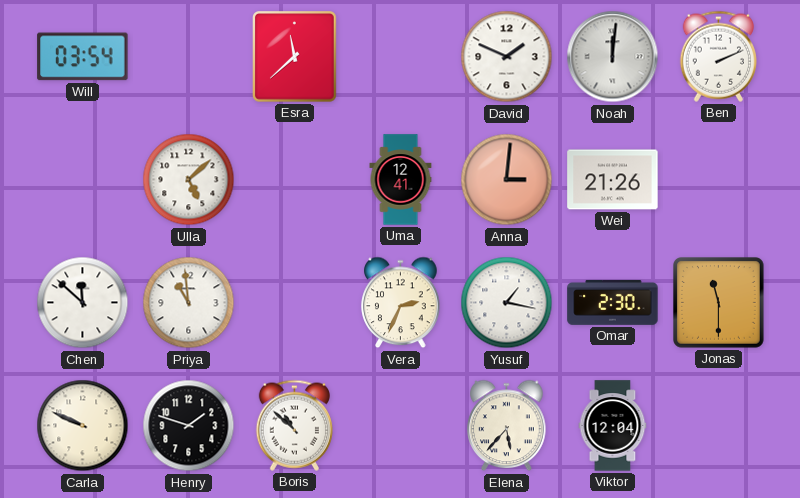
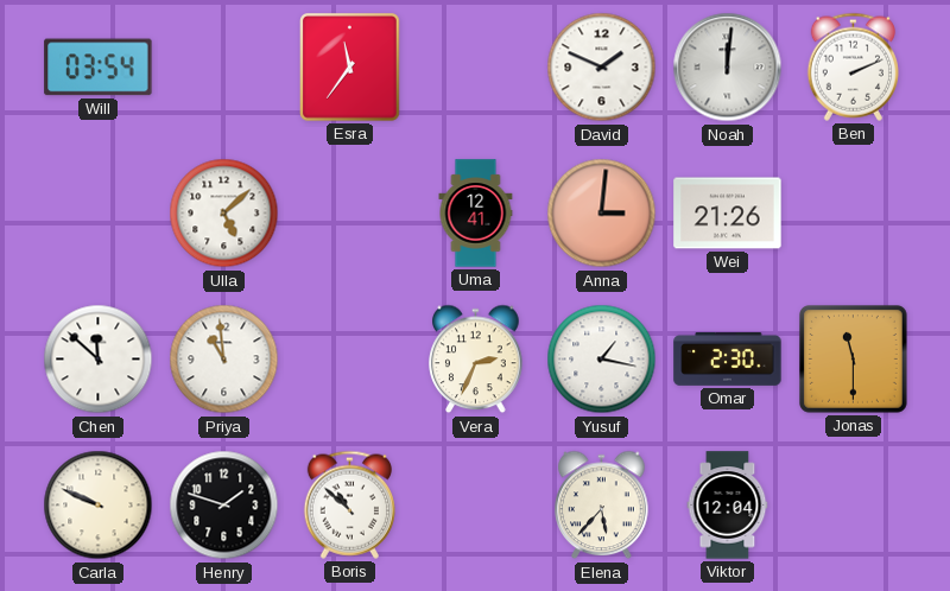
Esra: 11:38 -> 11:36 (350, 68)
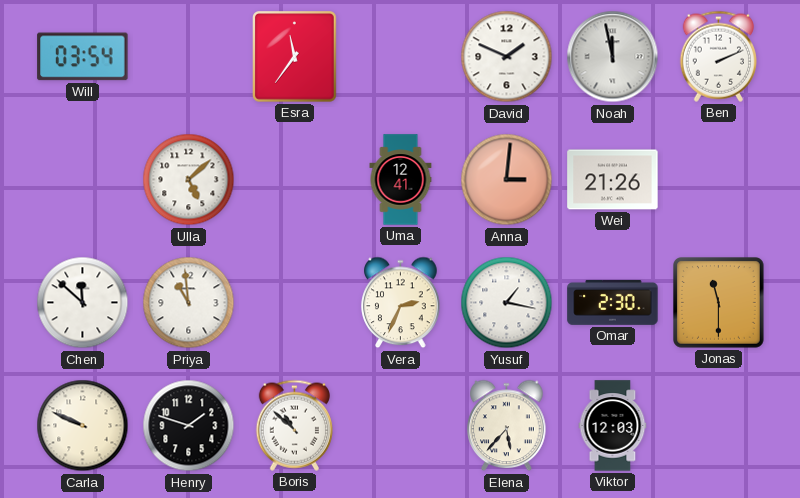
Noah: 12:01 -> 11:58 (613, 57)
Viktor: 12:04 -> 12:03 (613, 426)
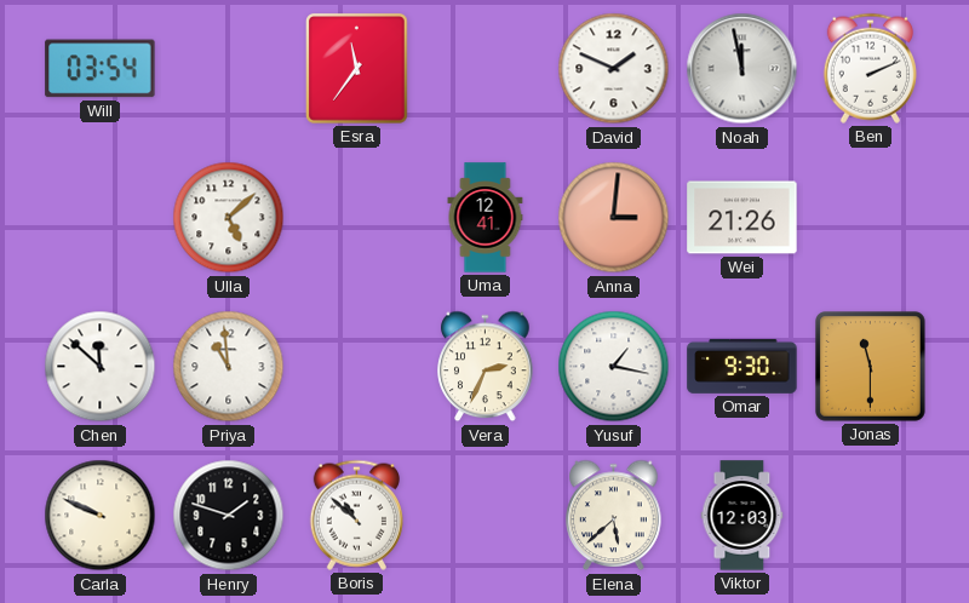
Omar: 2:30 -> 9:30 (742, 366)
Elena: 5:37 -> 5:38 (614, 516)
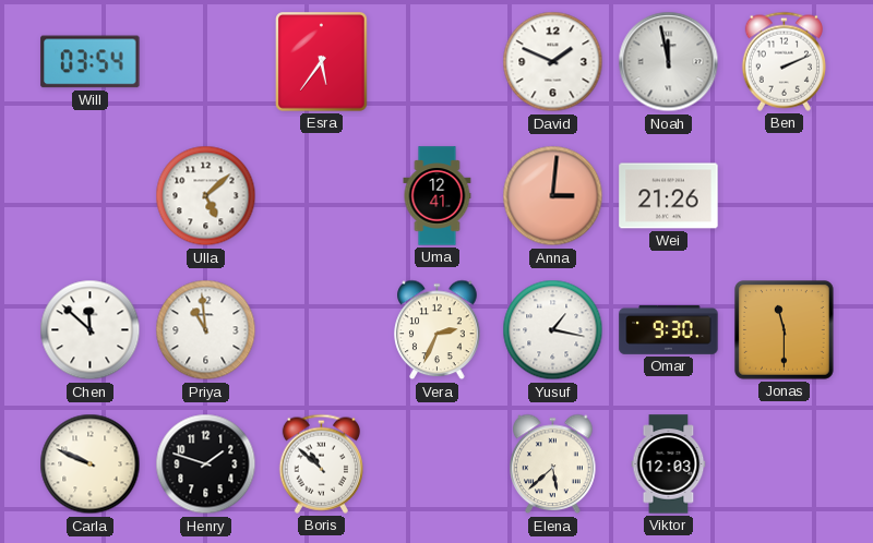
Esra: 11:36 -> 5:36 (322, 62)
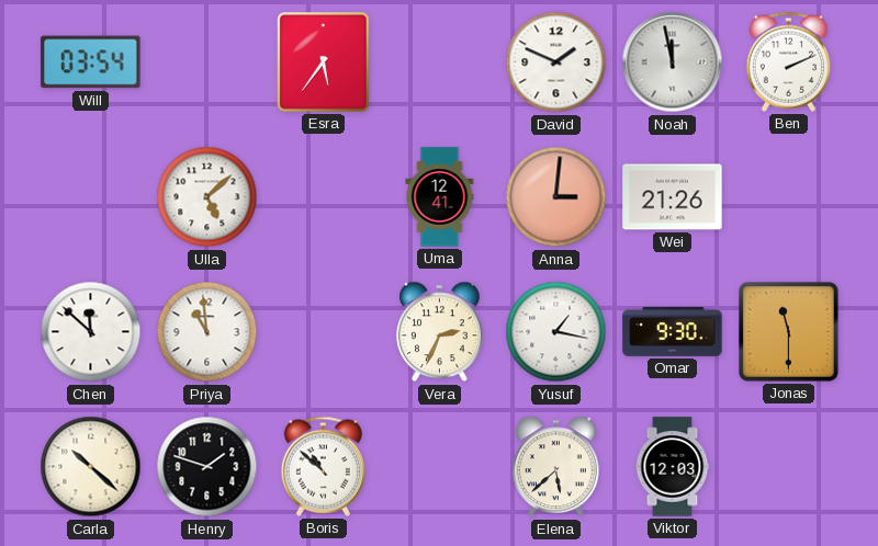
Carla: 9:49 -> 10:22 (91, 467)
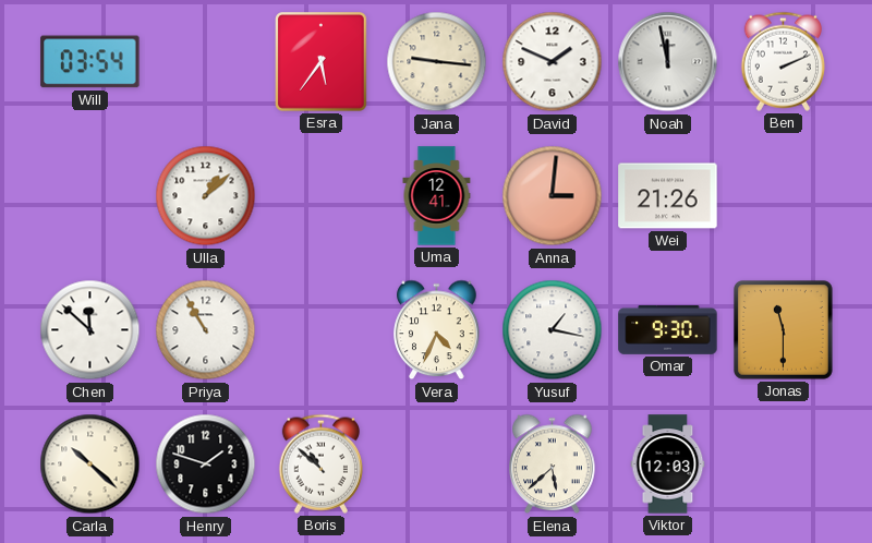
Jana: none -> 9:16 (437, 62)
Ulla: 5:08 -> 1:08 (206, 196)
Priya: 10:59 -> 10:55 (206, 330)
Vera: 2:34 -> 4:34 (437, 330)
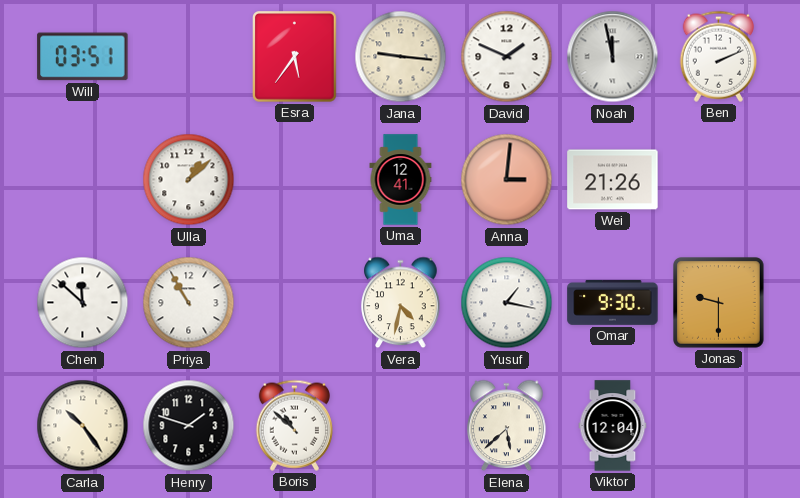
Will: 03:54 -> 03:51 (83, 57)
Vera: 4:34 -> 4:32 (401, 303)
Jonas: 11:30 -> 9:30 (719, 303)
Carla: 10:22 -> 10:24 (83, 426)
Viktor: 12:03 -> 12:04 (613, 426)
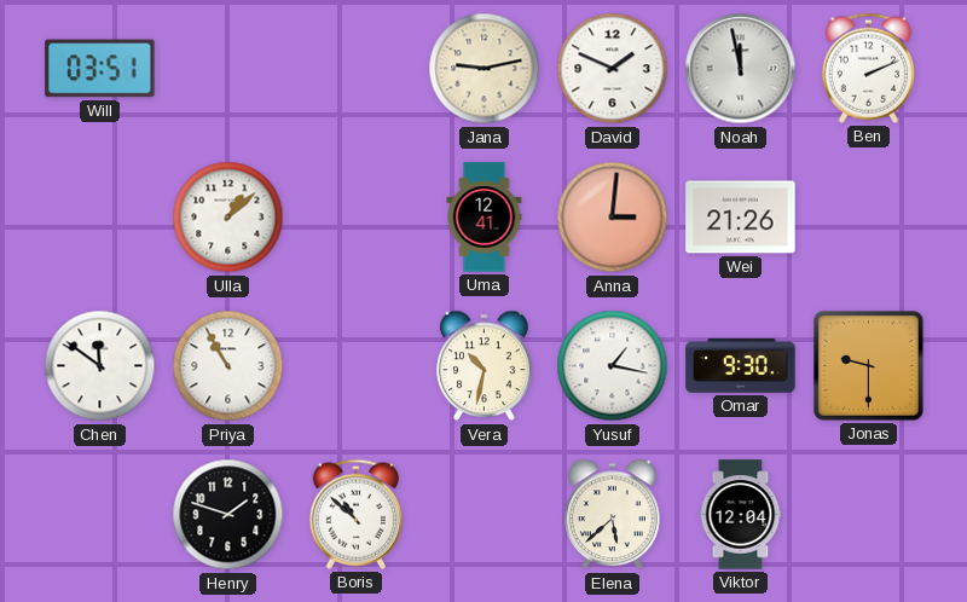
Esra: 5:36 -> none (295, 57)
Jana: 9:16 -> 9:13 (485, 69)
Chen: 11:52 -> 11:51 (100, 366)
Vera: 4:32 -> 10:32 (485, 366)
Carla: 10:24 -> none (83, 426)
